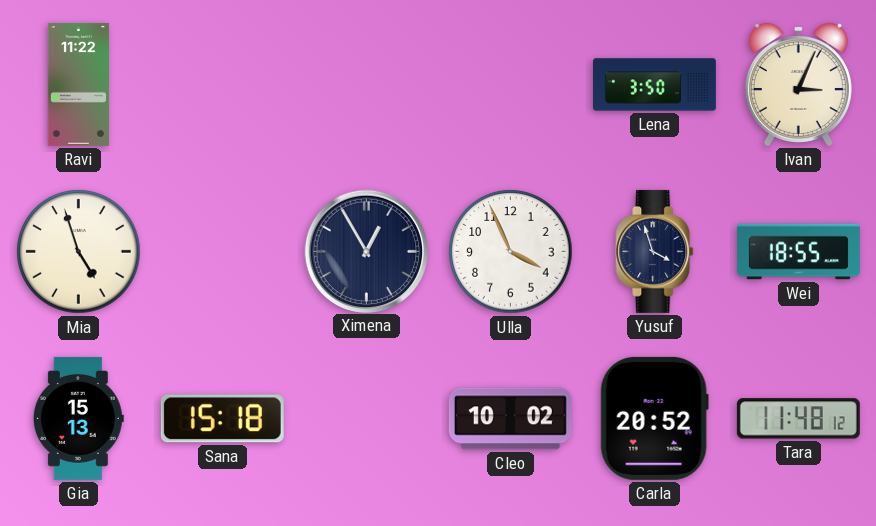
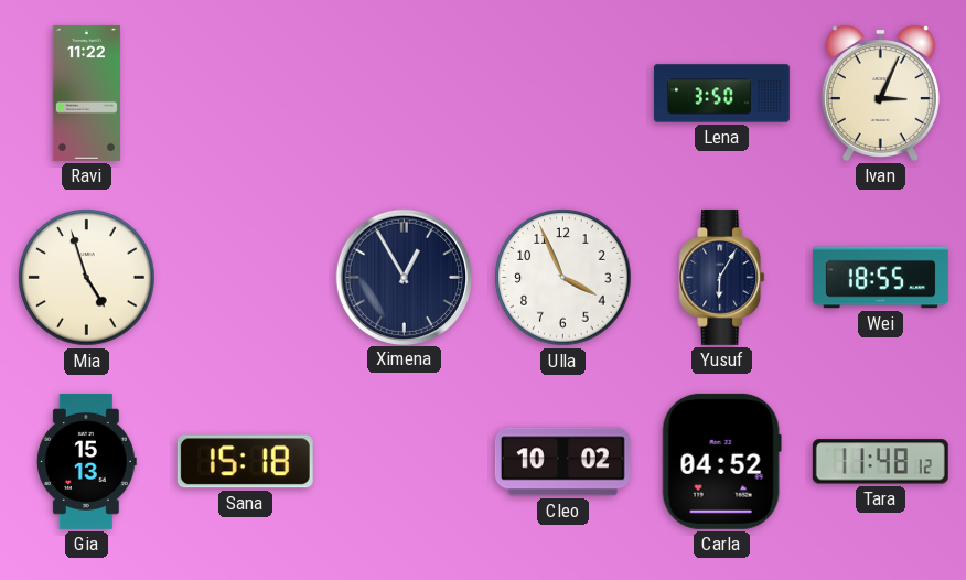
Yusuf: 3:57 -> 6:05 (722, 277)
Carla: 20:52 -> 04:52 (721, 461)
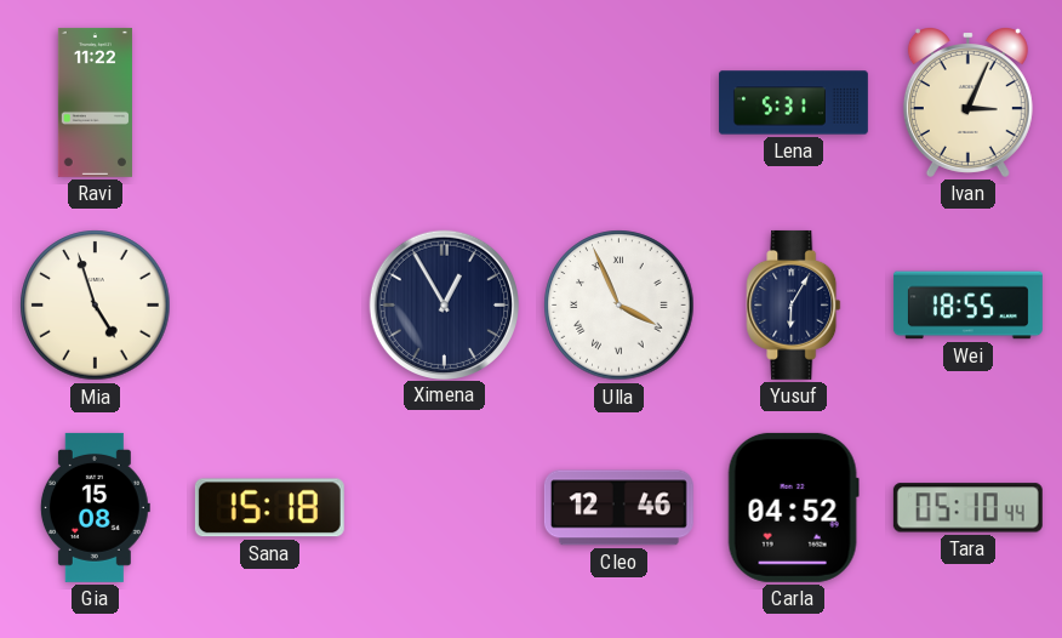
Lena: 3:50 -> 5:31 (793, 103)
Ulla numerals: Arabic -> Roman (619, 306)
Gia: 15:13 -> 15:08 (95, 507)
Cleo: 10:02 -> 12:46 (618, 508)
Tara: 11:48 -> 05:10 (967, 508)
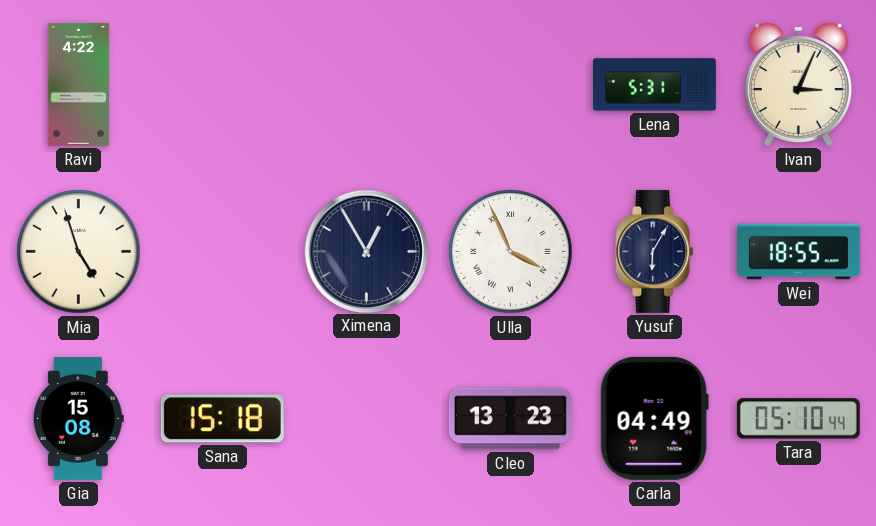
Ravi: 11:22 -> 4:22 (78, 84)
Cleo: 12:46 -> 13:23 (510, 419)
Carla: 04:52 -> 04:49 (654, 418)
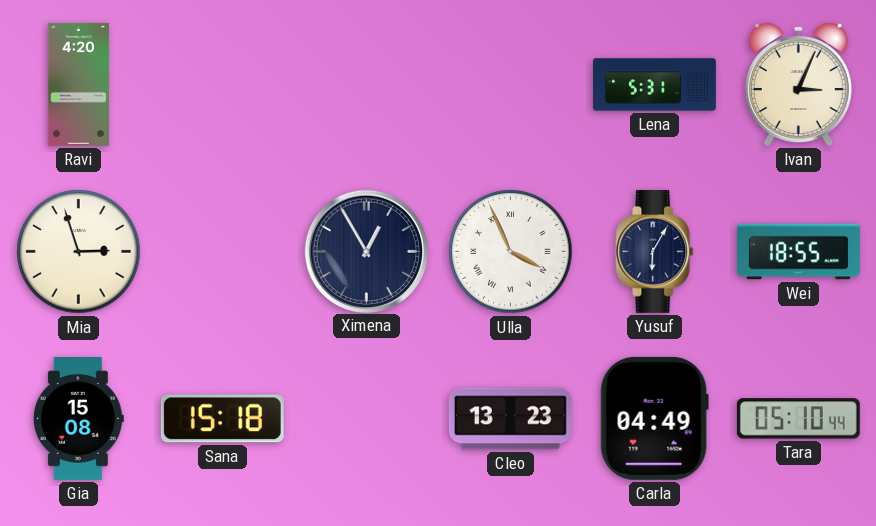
Ravi: 4:22 -> 4:20 (78, 84)
Mia: 4:57 -> 2:57 (79, 252)
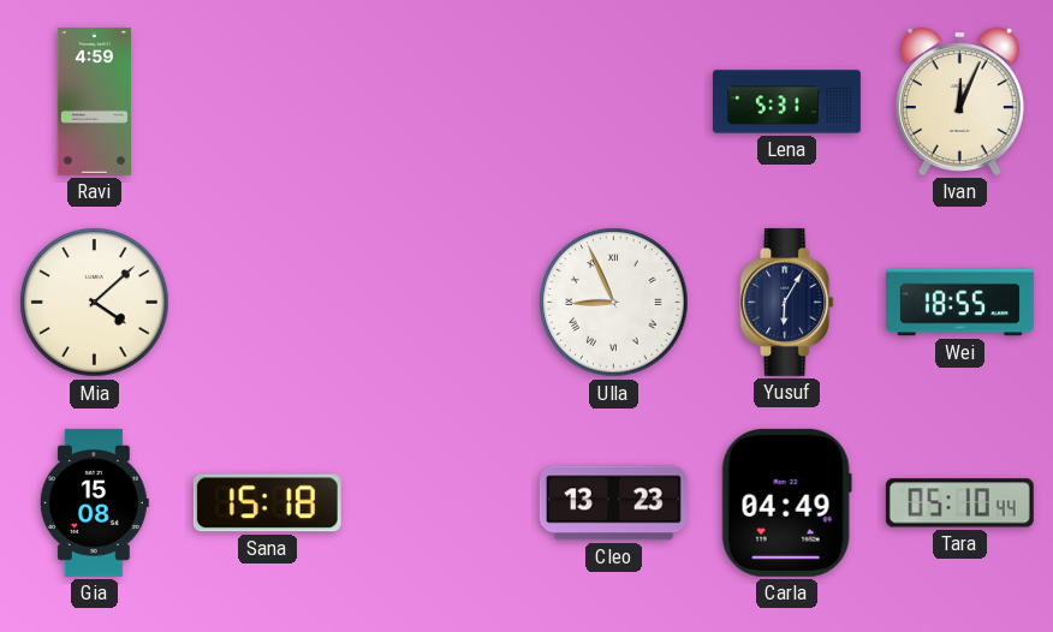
Ravi: 4:20 -> 4:59 (94, 101)
Ivan: 3:04 -> 12:04 (959, 102)
Mia: 2:57 -> 4:08 (95, 303)
Ximena: 12:55 -> none (366, 251)
Ulla: 3:56 -> 8:56 (614, 303)
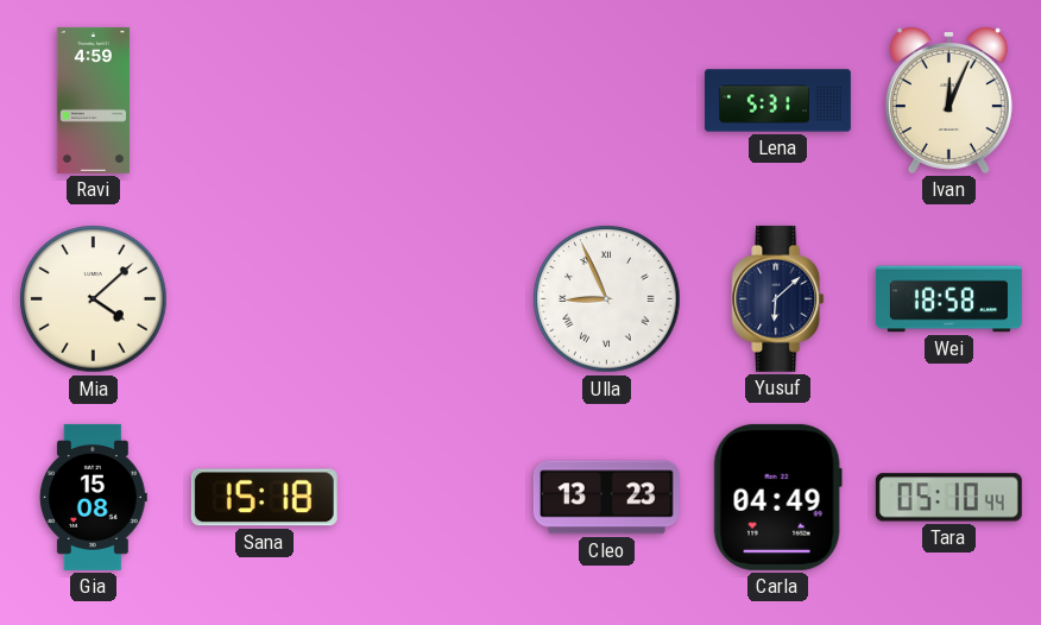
Yusuf: 6:05 -> 6:08 (778, 298)
Wei: 18:55 -> 18:58 (948, 299)
